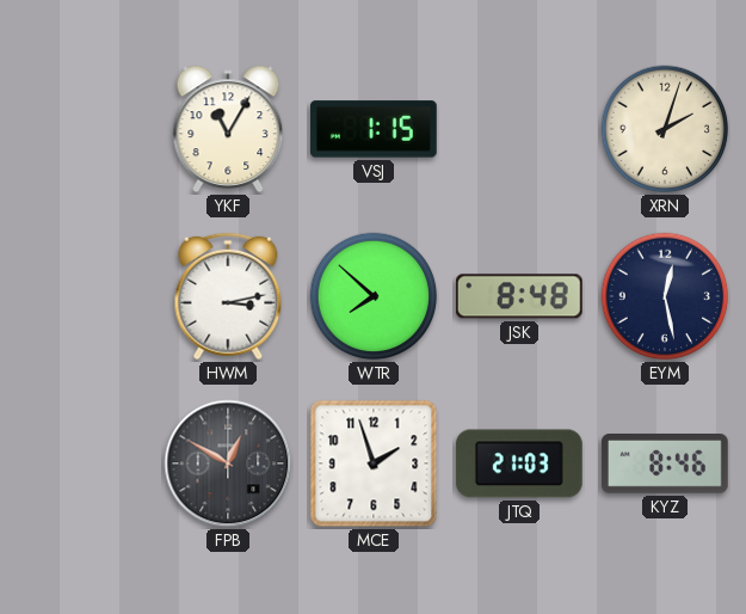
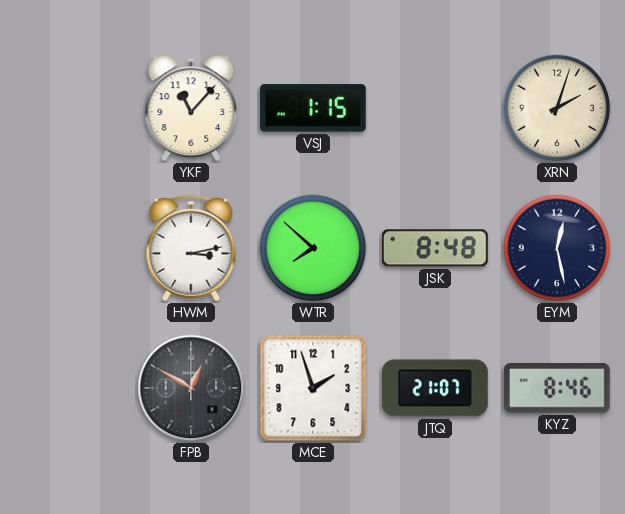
YKF: 11:05 -> 11:07 (191, 108)
JTQ: 21:03 -> 21:07 (435, 388)
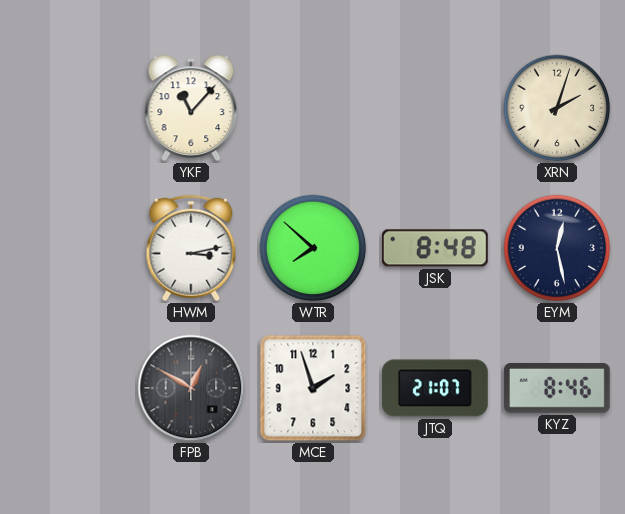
VSJ: 1:15 -> none (313, 108)
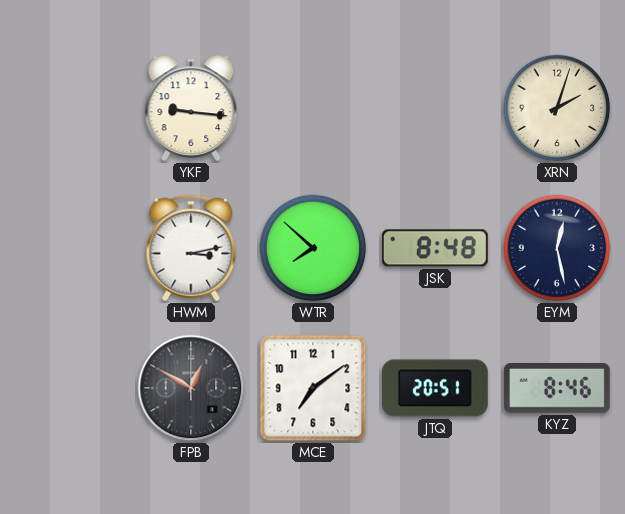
YKF: 11:07 -> 9:16 (191, 108)
MCE: 1:57 -> 7:09 (313, 388)
JTQ: 21:07 -> 20:51 (435, 388)
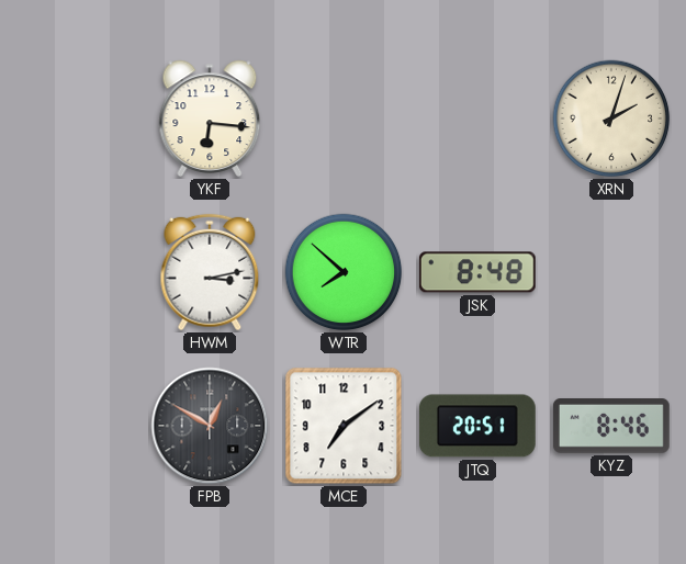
YKF: 9:16 -> 6:16 (210, 119)
EYM: 12:28 -> none (557, 248)
